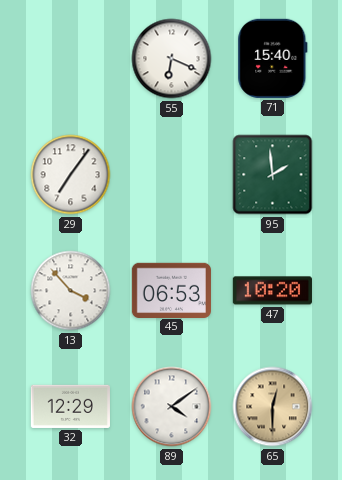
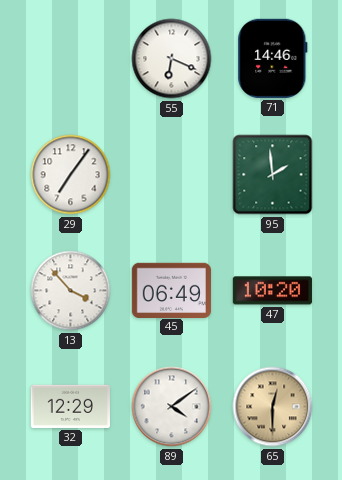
71: 15:40 -> 14:46 (273, 58)
45: 06:53 -> 06:49 (171, 290)
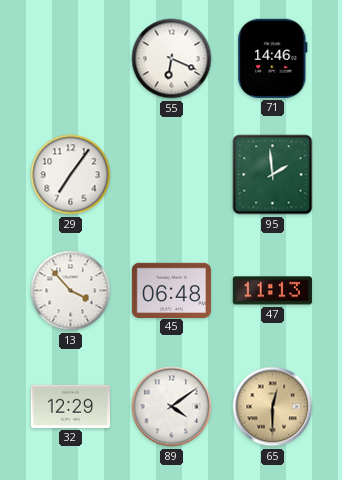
45: 06:49 -> 06:48 (171, 290)
47: 10:20 -> 11:13 (272, 291)
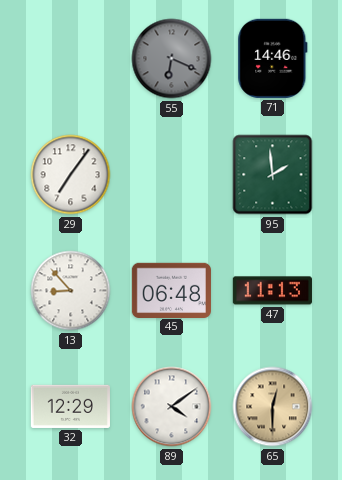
55 dial: white -> grey (172, 59)
13: 3:53 -> 8:53 (71, 291)
